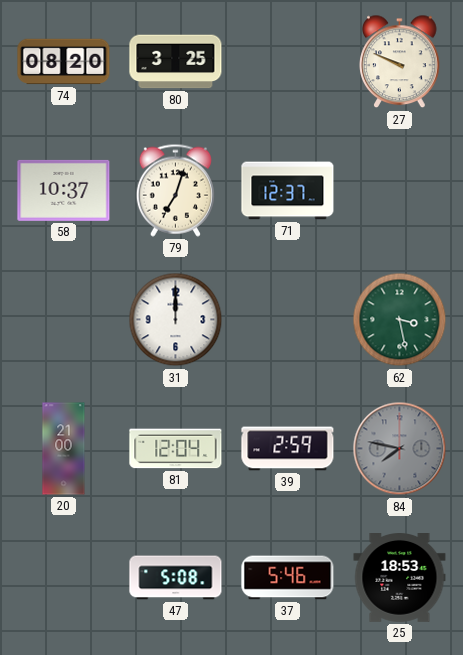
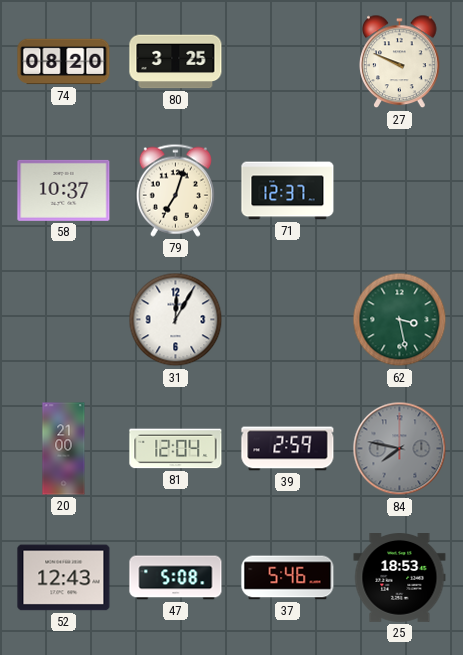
31: 12:00 -> 12:05 (176, 320)
52: none -> 12:43 (64, 578)
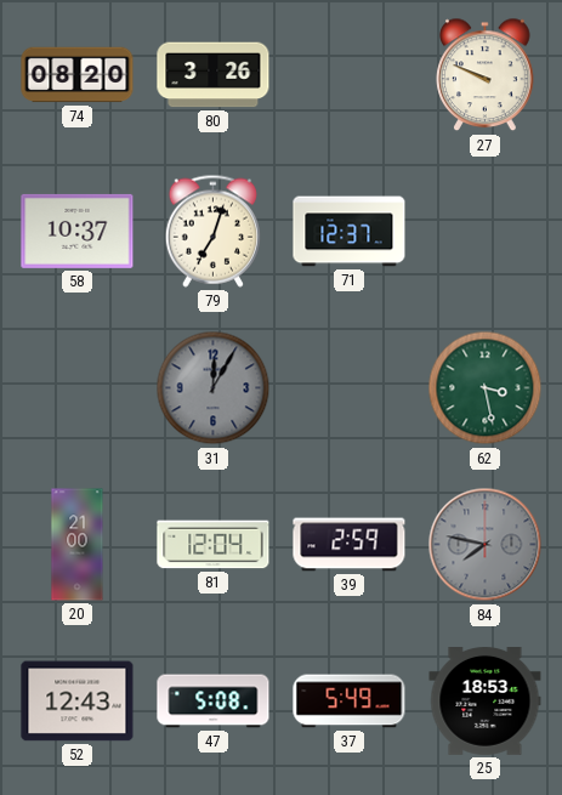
80: 3:25 -> 3:26 (214, 75)
31 dial: white -> grey (214, 388)
37: 5:46 -> 5:49 (350, 702)
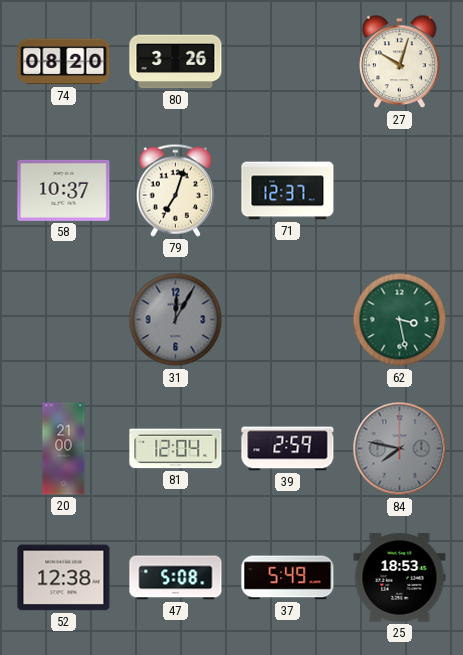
27: 9:49 -> 10:03 (400, 62)
52: 12:43 -> 12:38 (64, 578)
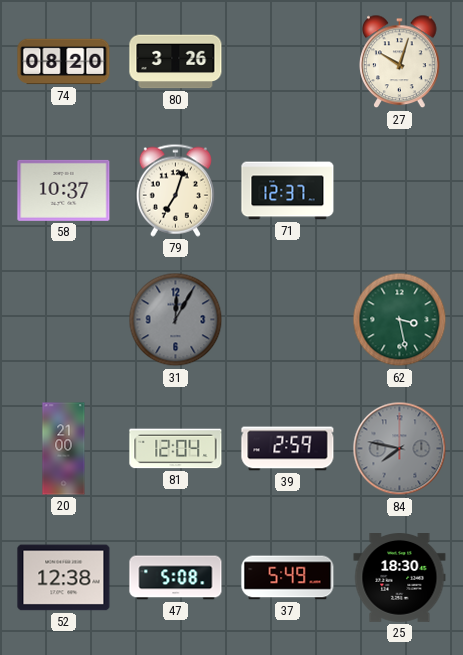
25: 18:53 -> 18:30 (400, 578)
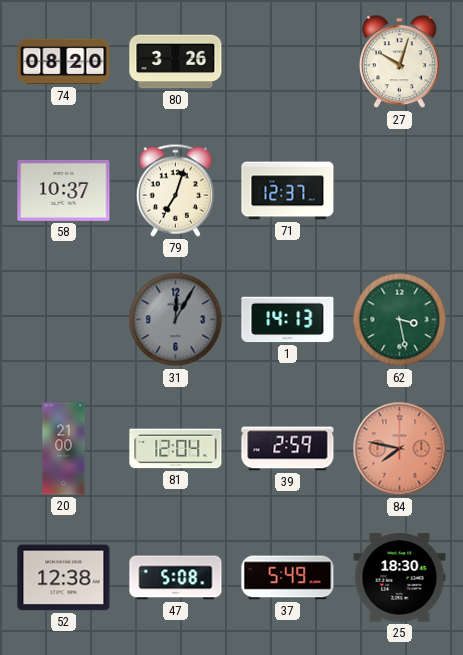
1: none -> 14:13 (288, 320)
84 dial: grey -> salmon (400, 449)
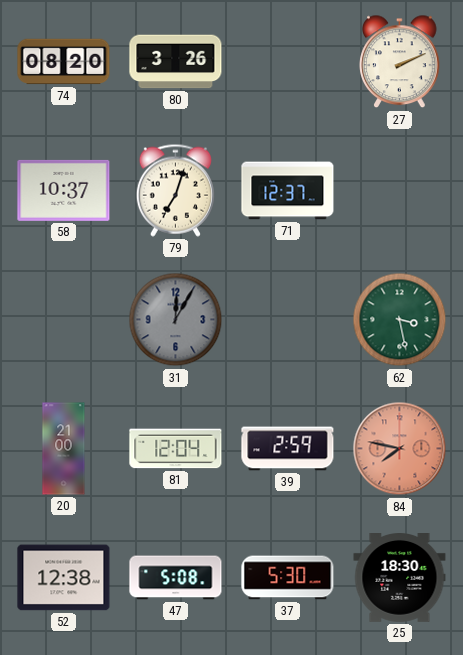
27: 10:03 -> 2:11 (400, 62)
1: 14:13 -> none (288, 320)
37: 5:49 -> 5:30 (288, 578)
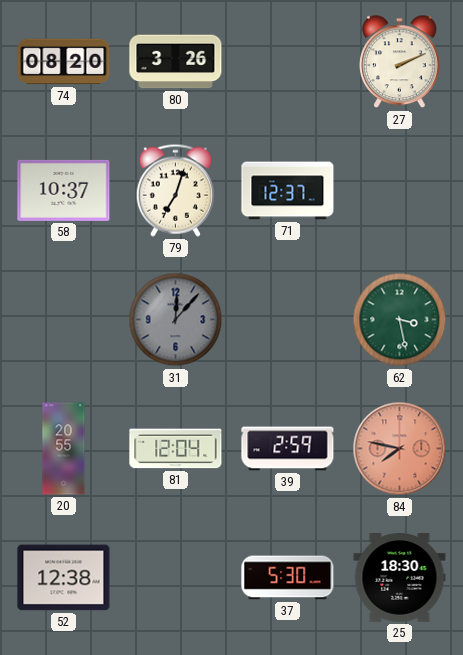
31: 12:05 -> 12:07 (176, 320)
20: 21:00 -> 20:55 (64, 449)
47: 5:08 -> none (176, 578)
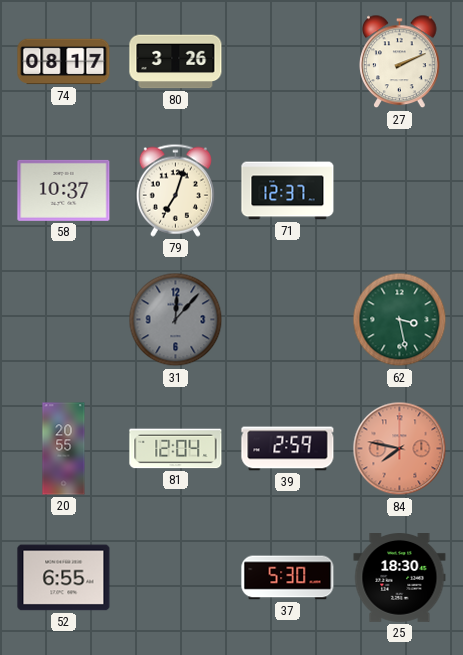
74: 08:20 -> 08:17 (64, 62)
52: 12:38 -> 6:55 (64, 578)
